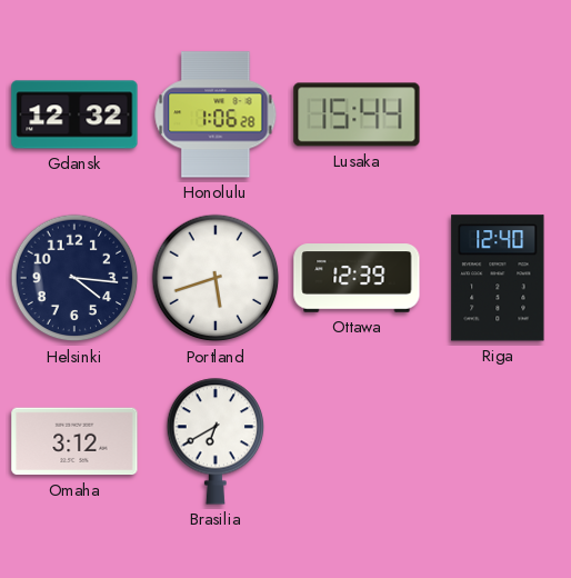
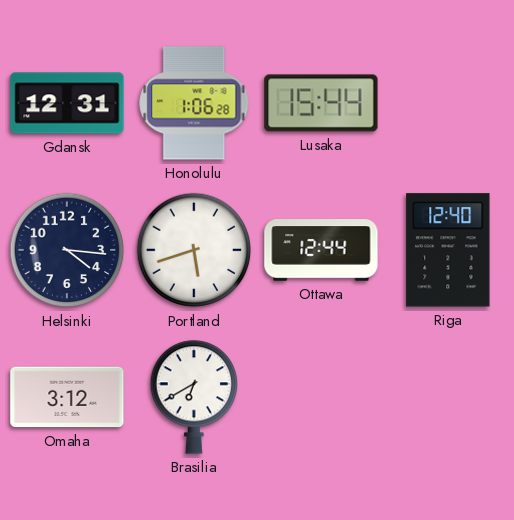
Gdansk: 12:32 -> 12:31 (67, 103)
Ottawa: 12:39 -> 12:44 (321, 250)
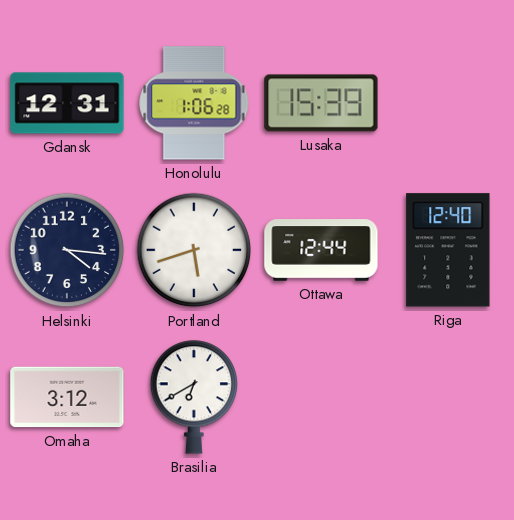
Lusaka: 15:44 -> 15:39 (321, 103)
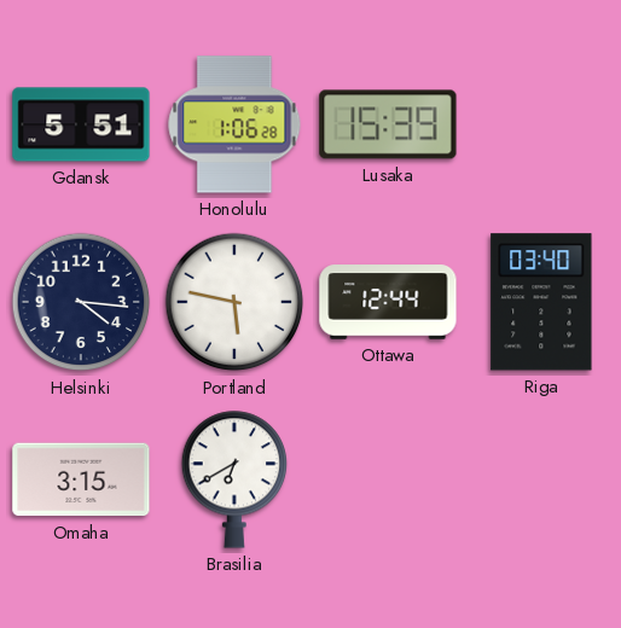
Gdansk: 12:31 -> 5:51 (81, 124)
Portland: 5:42 -> 5:47 (234, 302)
Riga: 12:40 -> 03:40 (541, 302)
Omaha: 3:12 -> 3:15 (81, 479)
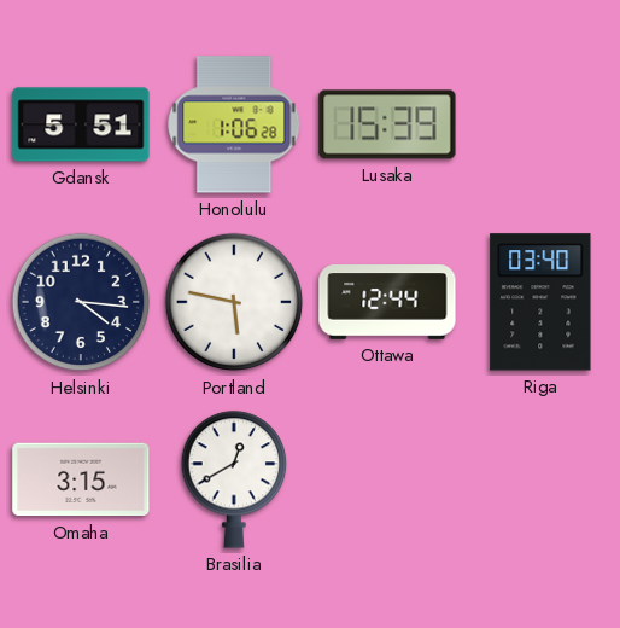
Brasilia: 6:40 -> 12:40 (234, 479)
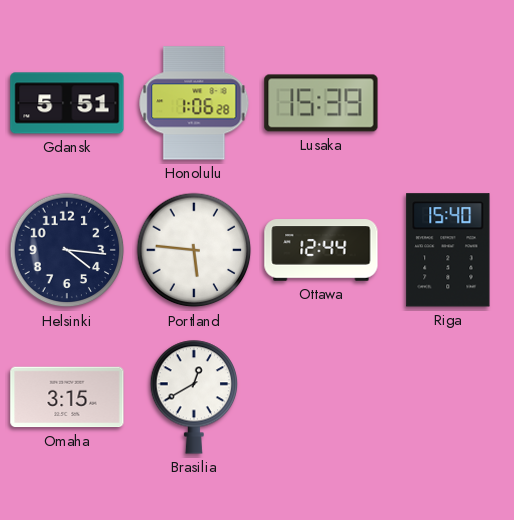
Portland: 5:47 -> 5:46 (194, 250)
Riga: 03:40 -> 15:40 (448, 250)
